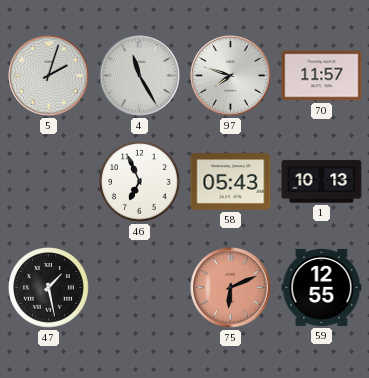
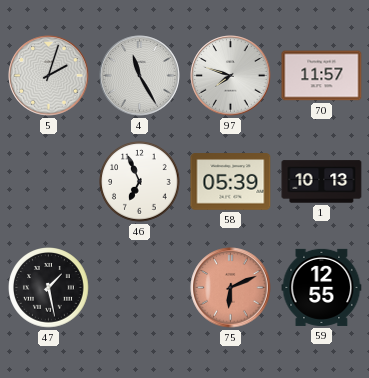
58: 05:43 -> 05:39 (231, 182)
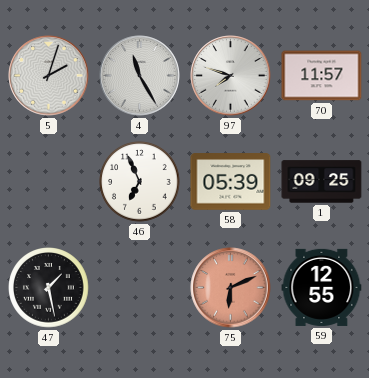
1: 10:13 -> 09:25 (322, 182)
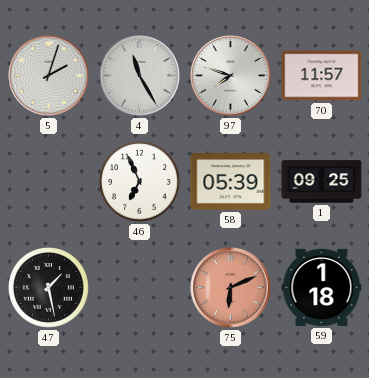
59: 12:55 -> 1:18 (322, 287)
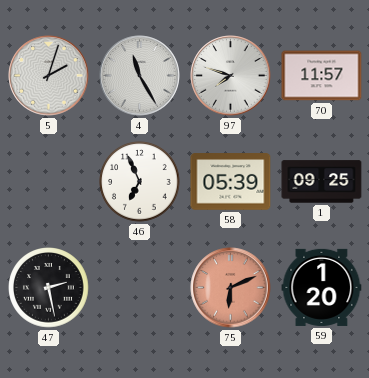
47: 1:28 -> 2:28 (49, 288)
59: 1:18 -> 1:20 (322, 287)
